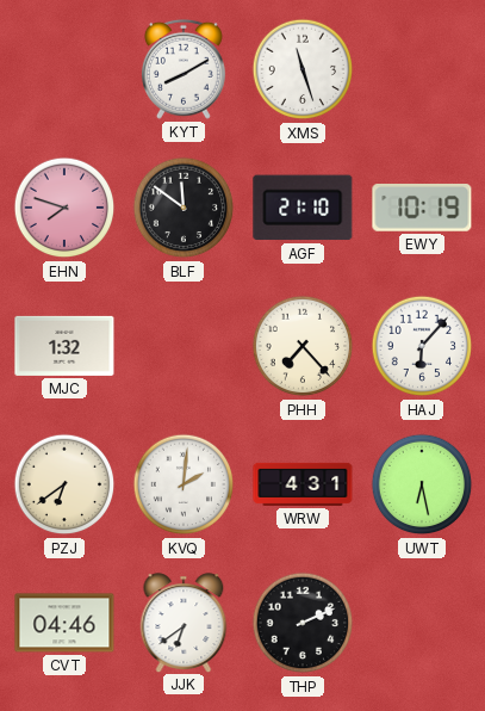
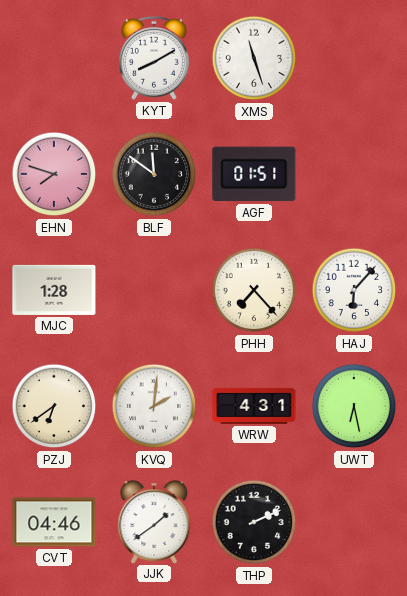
AGF: 21:10 -> 01:51 (254, 174)
EWY: 10:19 -> none (422, 209)
MJC: 1:32 -> 1:28 (54, 290)
JJK: 6:39 -> 1:39 (154, 522)
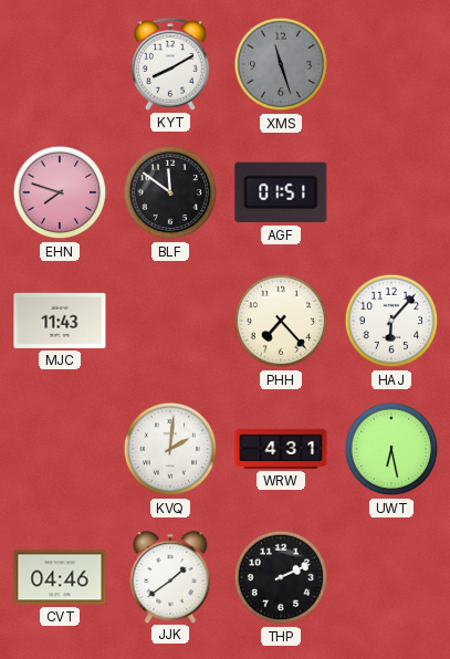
XMS dial: white -> grey (281, 64)
MJC: 1:28 -> 11:43 (60, 321)
PZJ: 6:39 -> none (54, 406)
